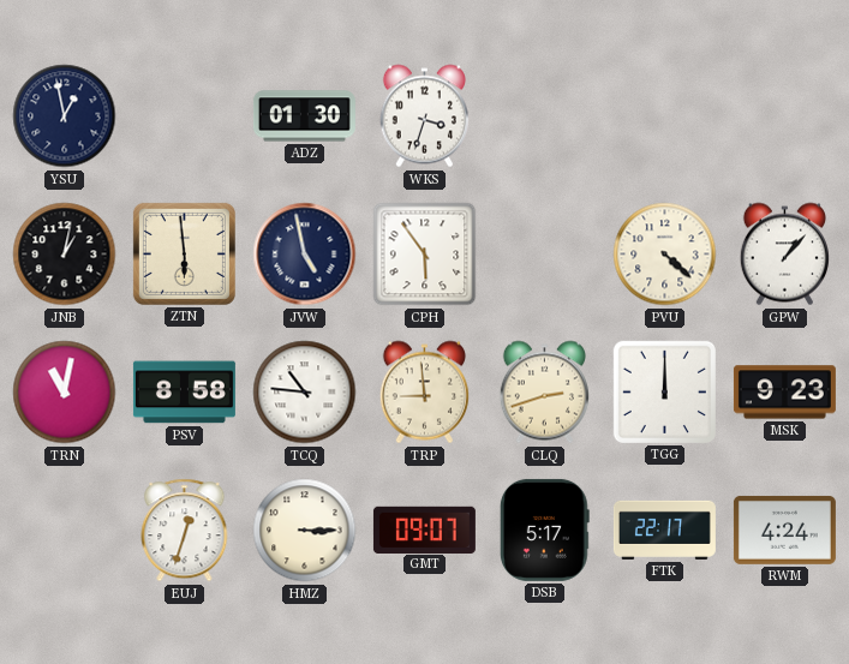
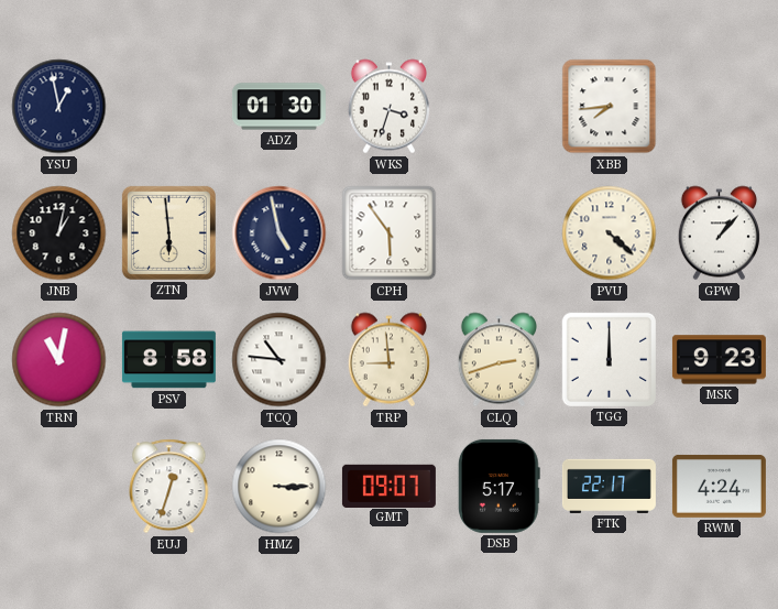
XBB: none -> 7:44 (610, 107)
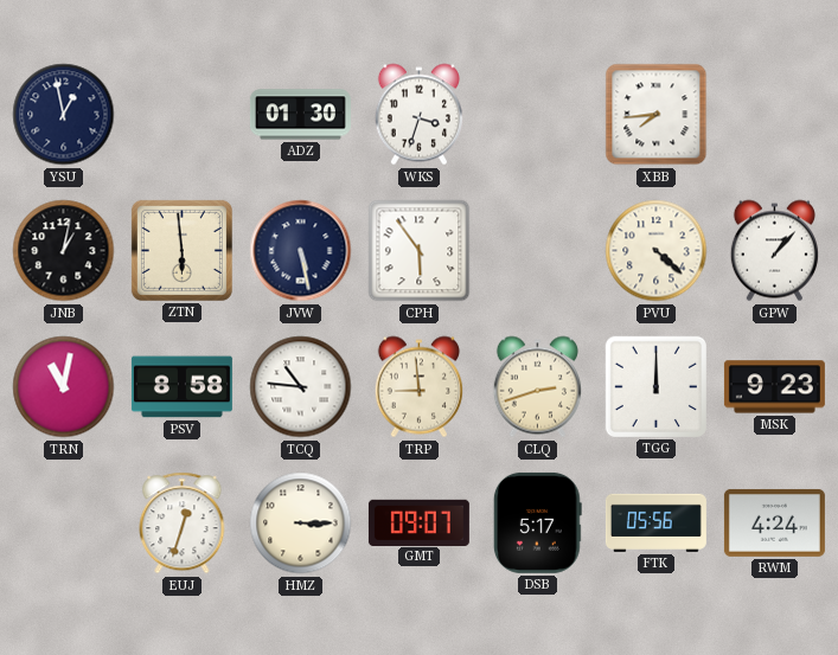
JVW: 4:58 -> 5:28 (301, 251)
FTK: 22:17 -> 05:56 (655, 522)
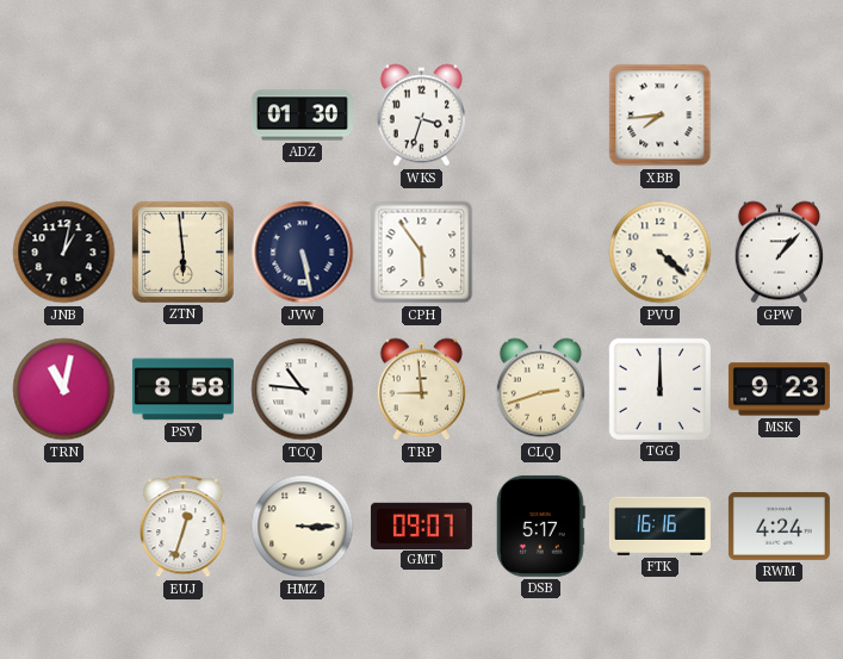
YSU: 12:58 -> none (64, 115)
FTK: 05:56 -> 16:16 (659, 526)
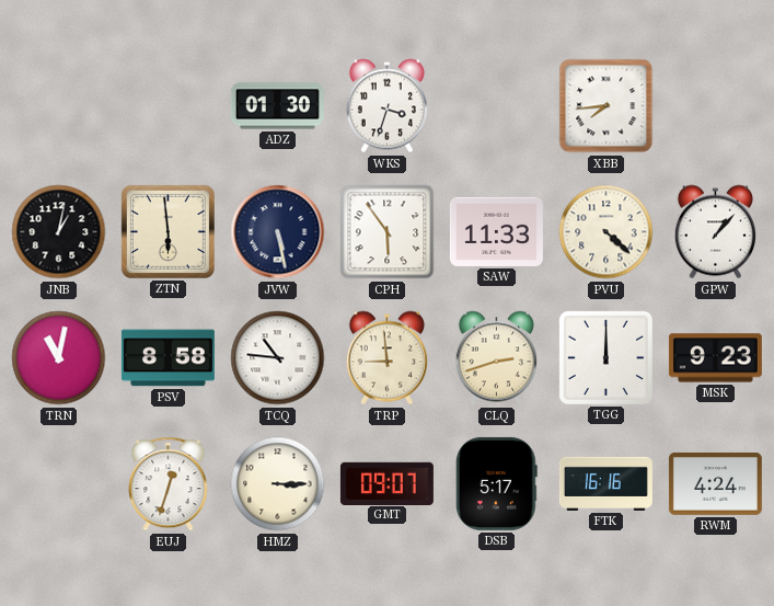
SAW: none -> 11:33 (496, 231)
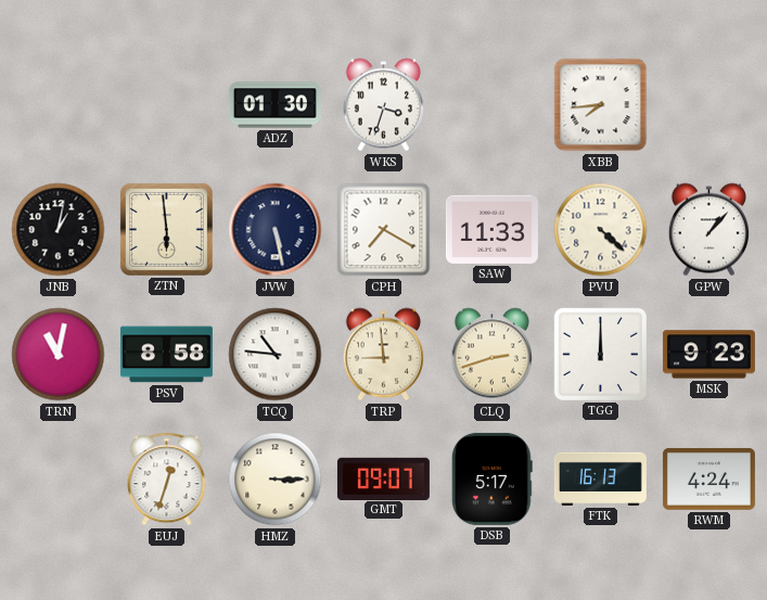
CPH: 5:54 -> 7:20 (384, 230)
FTK: 16:16 -> 16:13 (600, 478)
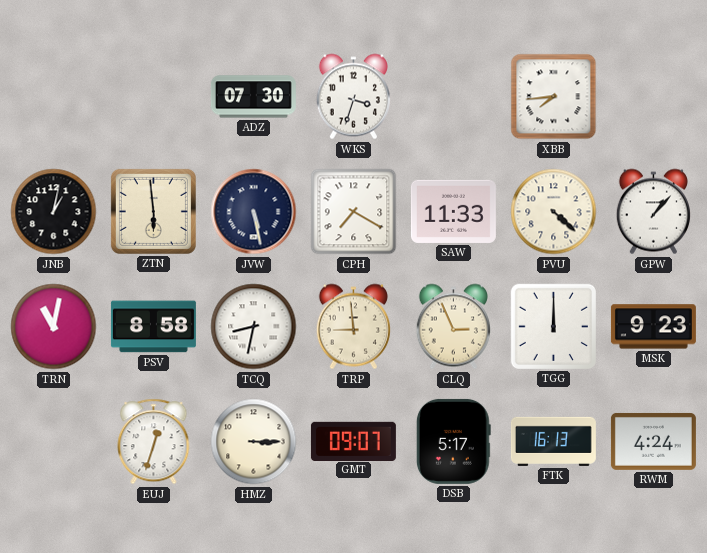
ADZ: 01:30 -> 07:30 (253, 97)
TCQ: 10:46 -> 8:32 (254, 327)
CLQ: 2:42 -> 2:56 (453, 327)
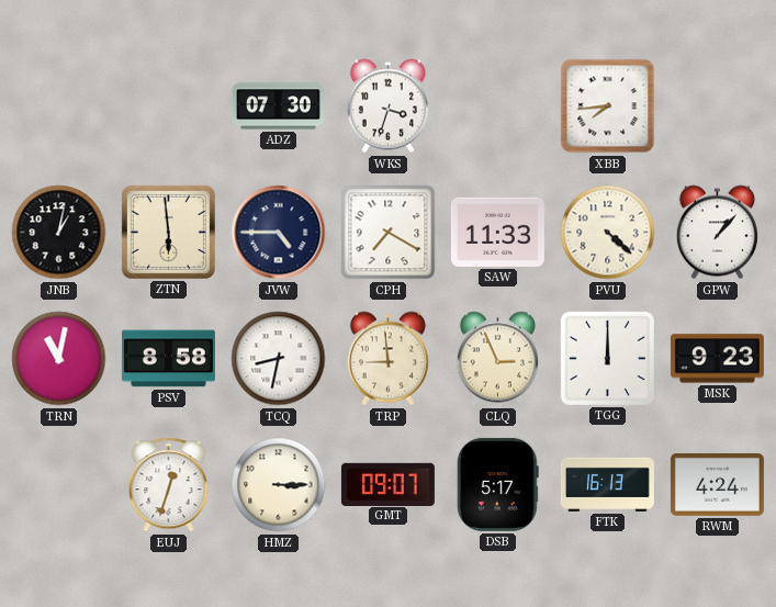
JVW: 5:28 -> 4:45 (279, 233)
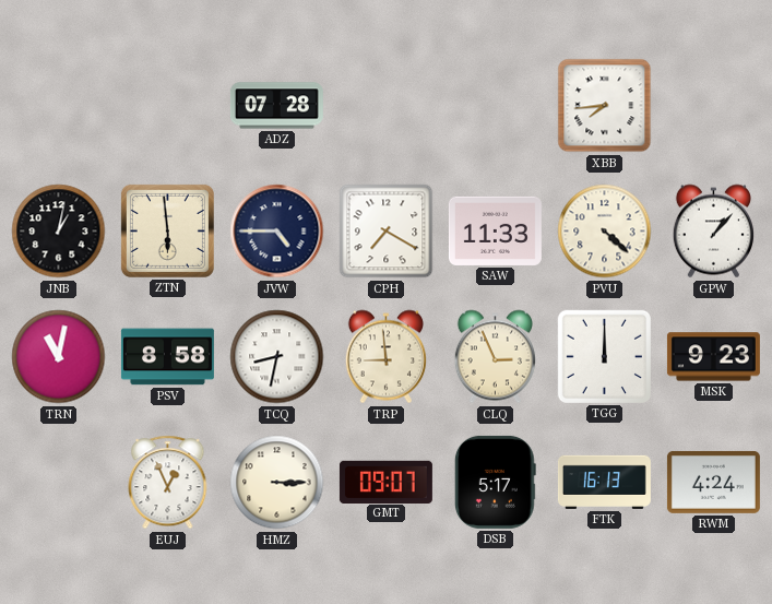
ADZ: 07:30 -> 07:28 (276, 106)
WKS: 3:33 -> none (387, 106)
EUJ: 12:33 -> 12:56 (168, 483)
